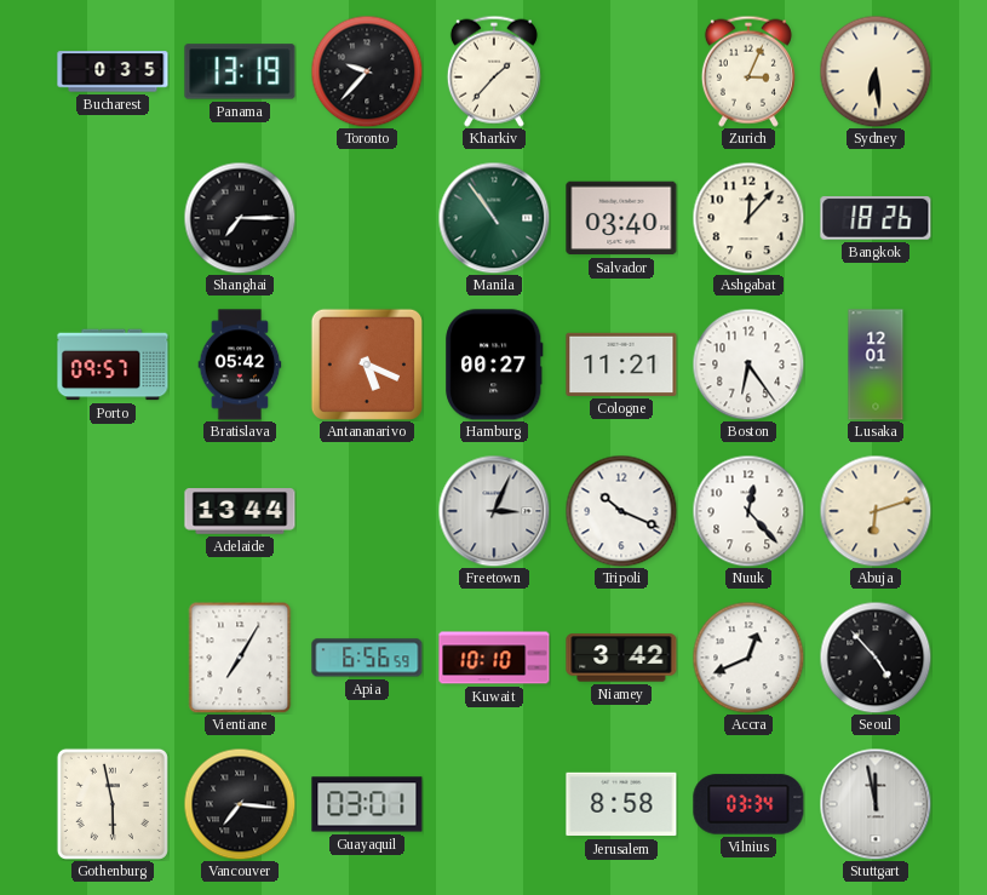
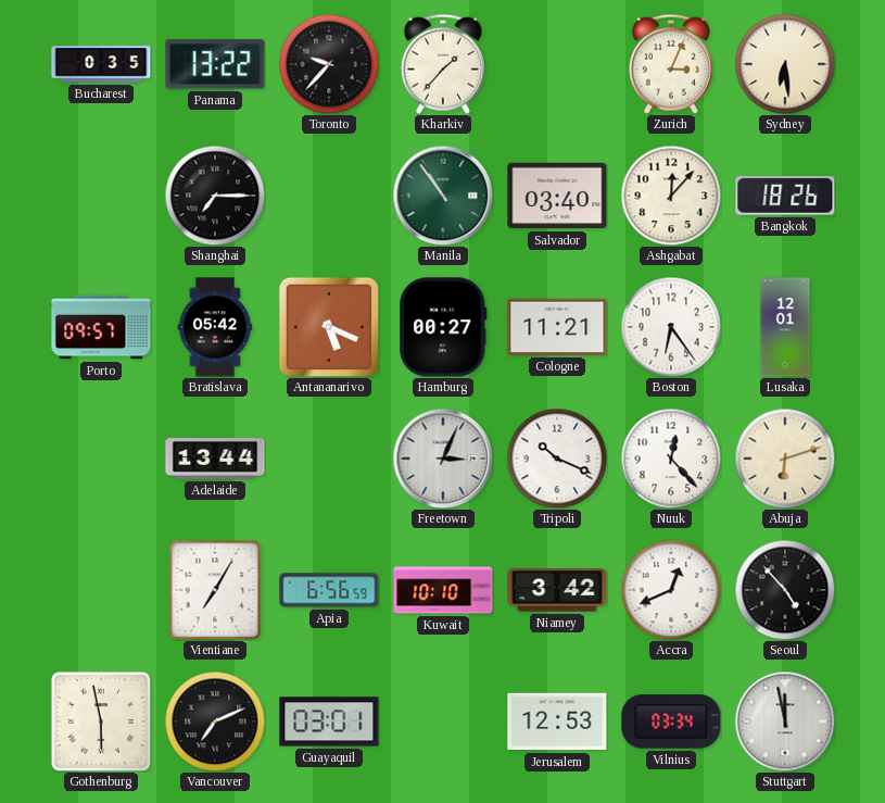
Panama: 13:19 -> 13:22 (215, 64)
Vancouver: 7:16 -> 7:11 (215, 722)
Jerusalem: 8:58 -> 12:53 (557, 722)
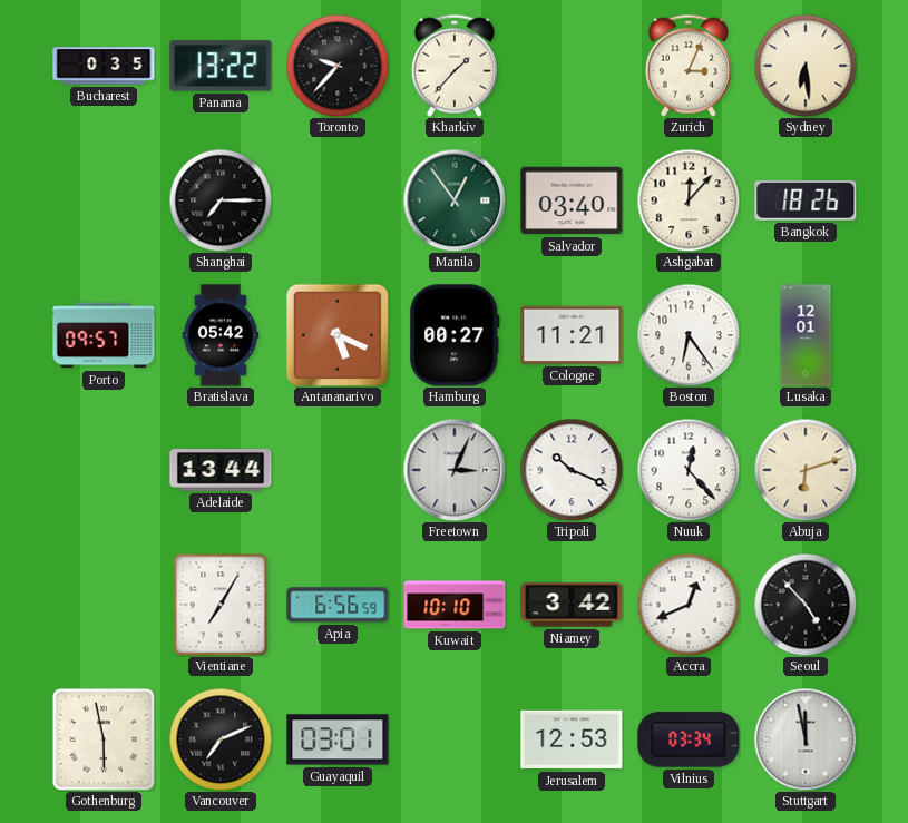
Manila: 10:54 -> 12:54 (455, 200)
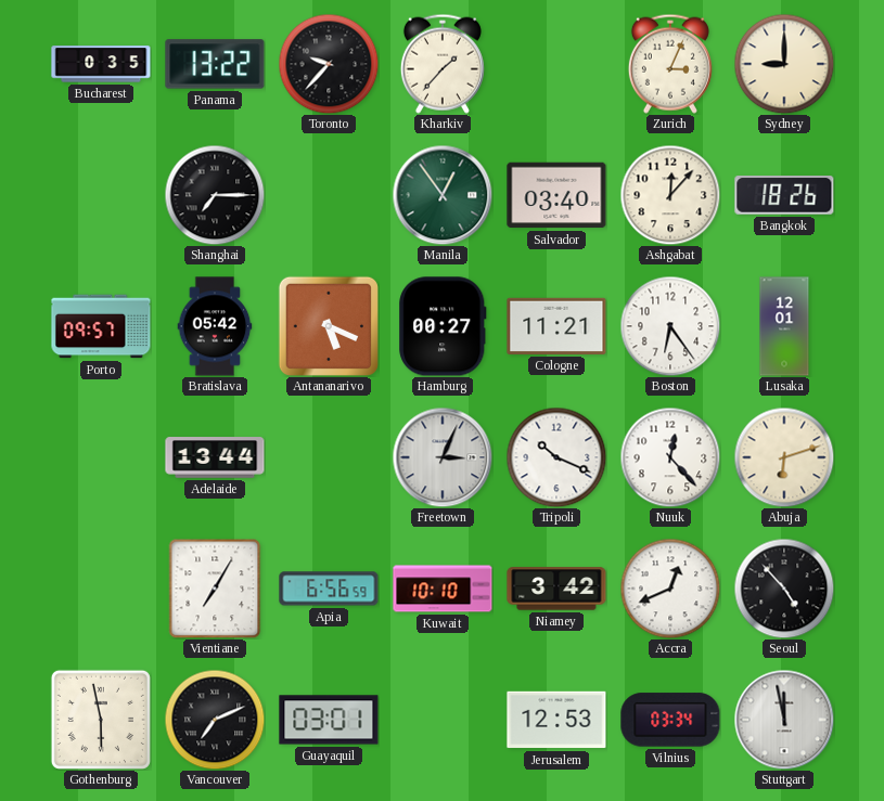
Sydney: 6:29 -> 9:00 (784, 64)
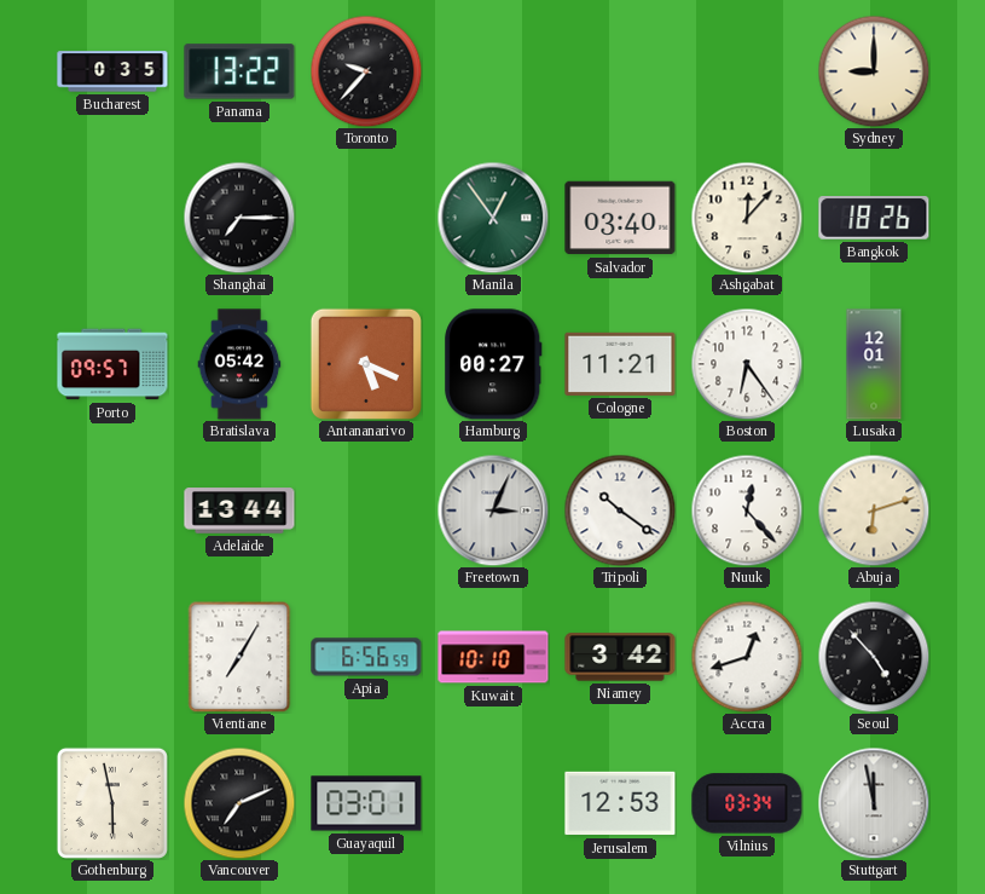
Kharkiv: 1:37 -> none (443, 64)
Zurich: 3:04 -> none (670, 64)
Tripoli: 10:19 -> 10:21 (620, 511)
Accra: 12:41 -> 12:42 (747, 657)
